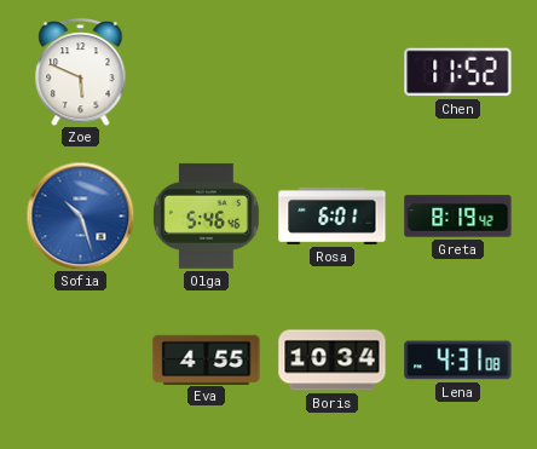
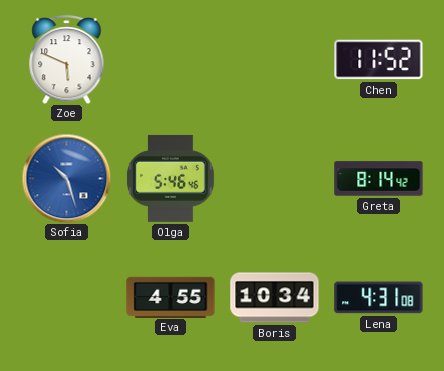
Rosa: 6:01 -> none (333, 215)
Greta: 8:19 -> 8:14 (379, 179)
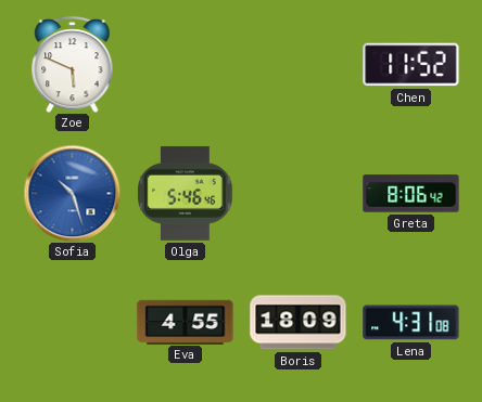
Greta: 8:14 -> 8:06 (411, 194)
Boris: 10:34 -> 18:09 (299, 323)
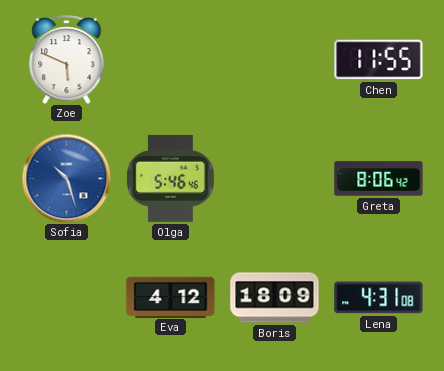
Chen: 11:52 -> 11:55 (379, 60)
Eva: 4:55 -> 4:12 (171, 297)
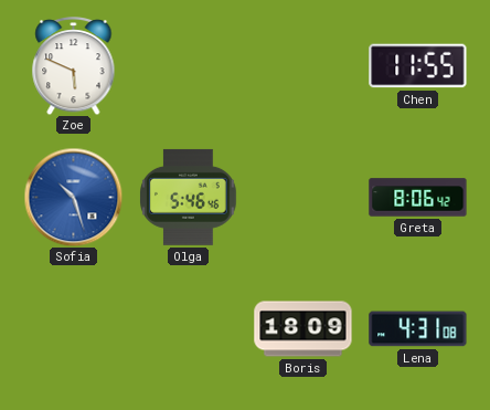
Eva: 4:12 -> none (171, 297)
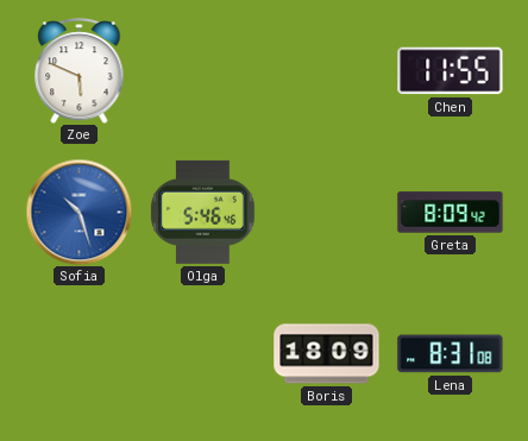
Greta: 8:06 -> 8:09 (451, 213)
Lena: 4:31 -> 8:31 (451, 354)
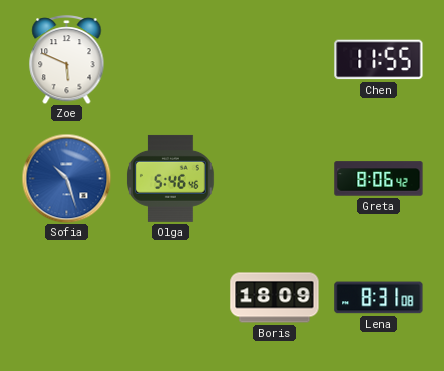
Greta: 8:09 -> 8:06 (379, 179)
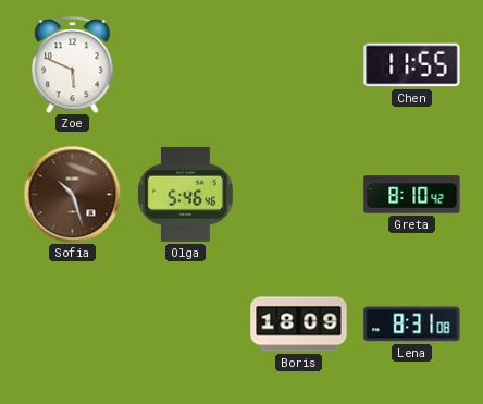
Sofia dial: blue -> brown (72, 194)
Greta: 8:06 -> 8:10 (412, 195)
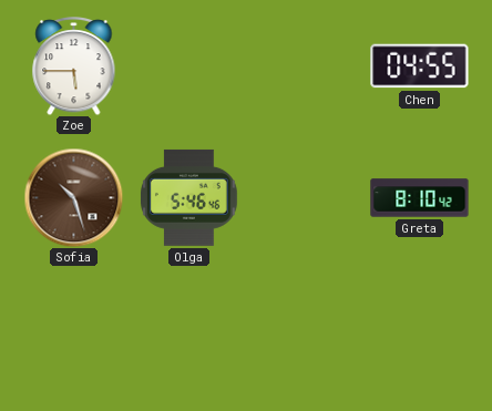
Zoe: 5:49 -> 5:45 (74, 66)
Chen: 11:55 -> 04:55 (420, 66)
Boris: 18:09 -> none (299, 325)
Lena: 8:31 -> none (412, 325)
